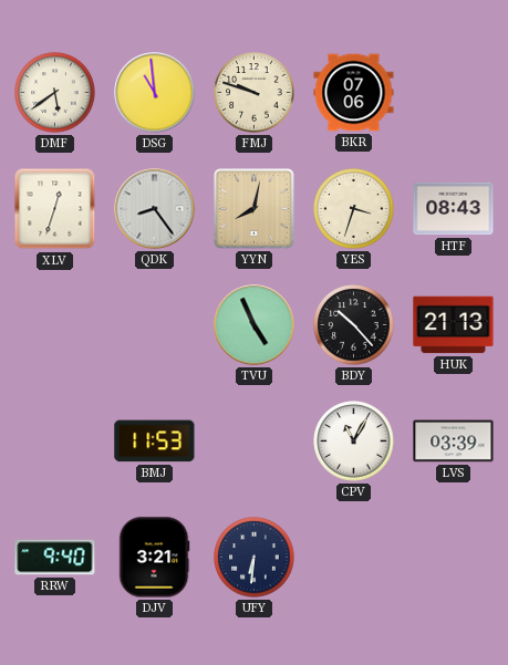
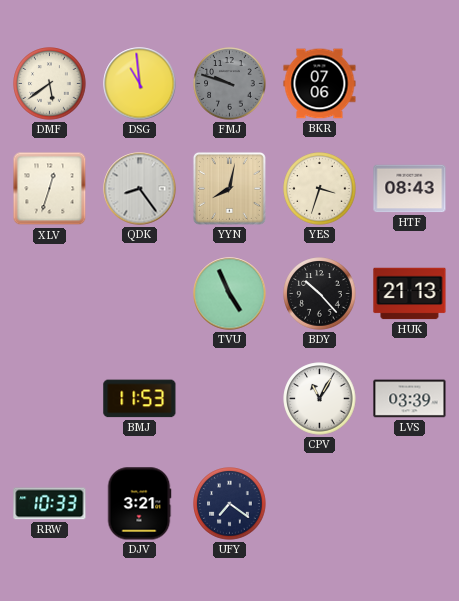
FMJ dial: cream -> grey (230, 84)
RRW: 9:40 -> 10:33 (50, 504)
UFY: 6:31 -> 7:21 (230, 504)
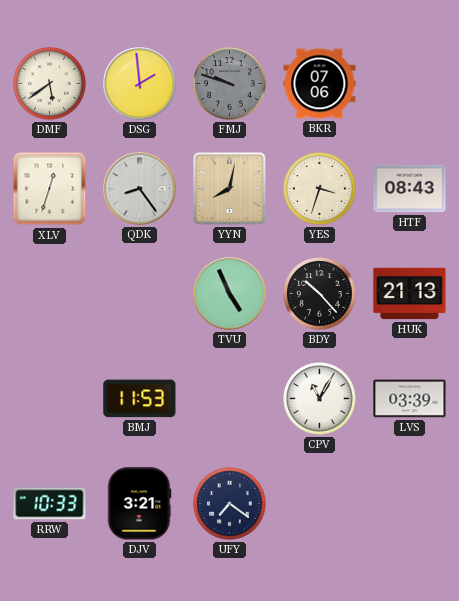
DSG: 10:59 -> 1:59 (140, 84)
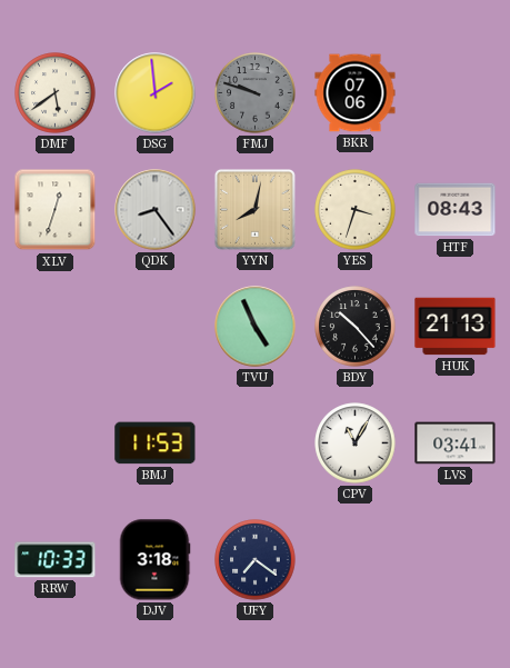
LVS: 03:39 -> 03:41 (456, 443)
DJV: 3:21 -> 3:18 (154, 560)
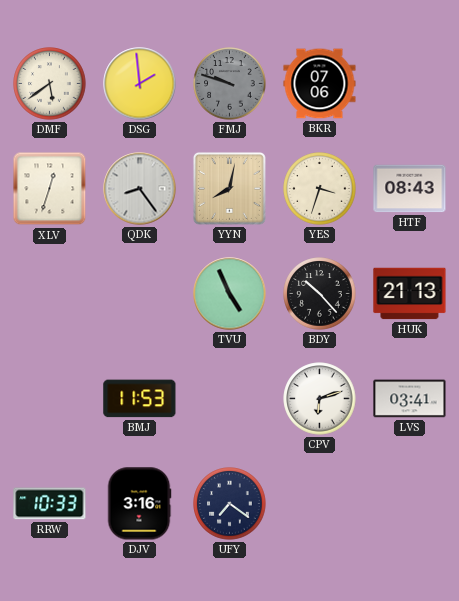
CPV: 11:05 -> 6:12 (320, 399)
DJV: 3:18 -> 3:16 (139, 504)
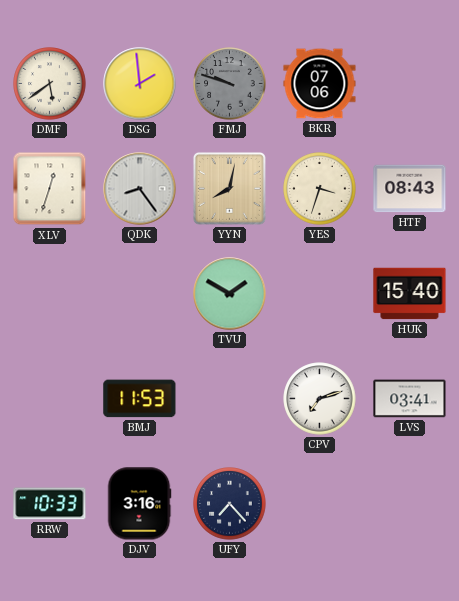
TVU: 4:56 -> 1:50 (230, 294)
BDY: 10:23 -> none (320, 294)
HUK: 21:13 -> 15:40 (410, 294)
CPV: 6:12 -> 7:12 (320, 399)
UFY: 7:21 -> 7:23 (230, 504)
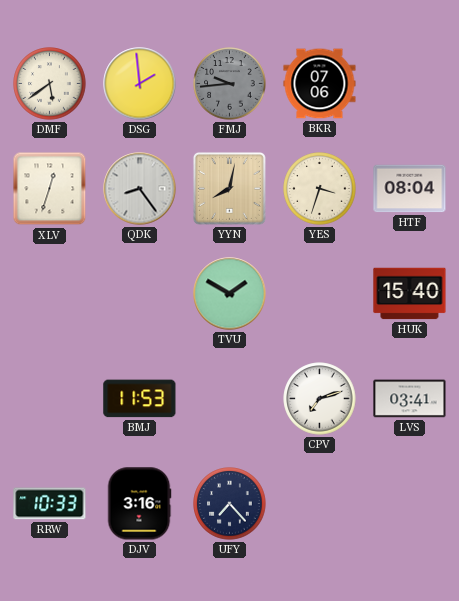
FMJ: 9:48 -> 9:44 (230, 84)
HTF: 08:43 -> 08:04 (410, 189)
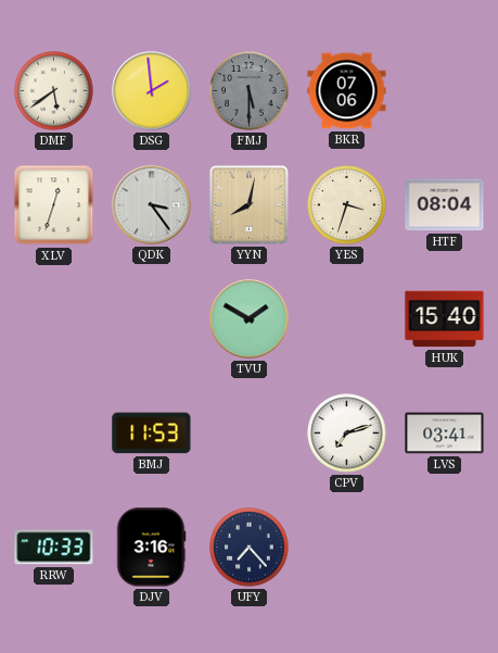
FMJ: 9:44 -> 5:30 (250, 91)
QDK: 8:24 -> 3:24 (152, 205)
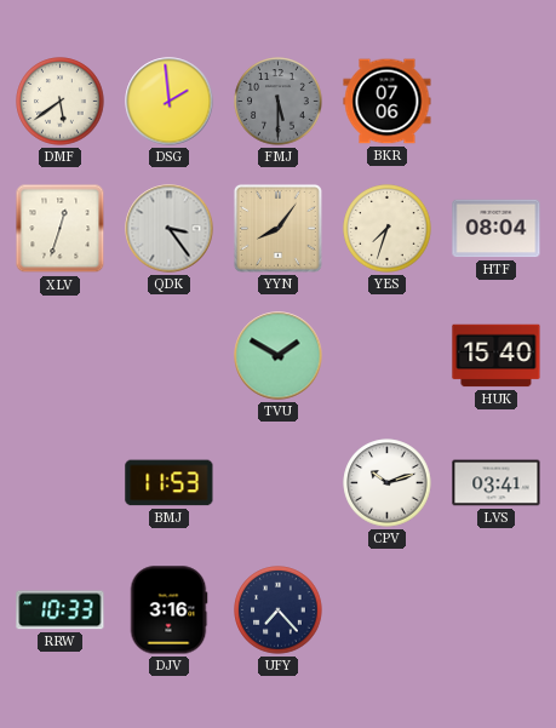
YYN: 8:02 -> 8:06 (277, 228)
YES: 3:33 -> 7:33 (388, 229)
CPV: 7:12 -> 10:12 (388, 483)
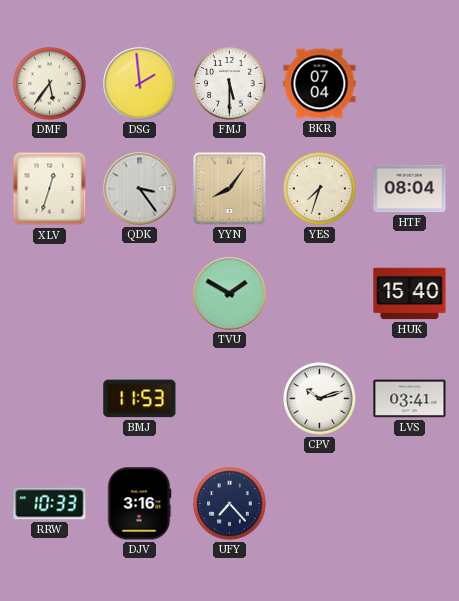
DMF: 5:39 -> 5:36 (50, 84)
FMJ dial: grey -> white (230, 84)
BKR: 07:06 -> 07:04 (320, 84)
